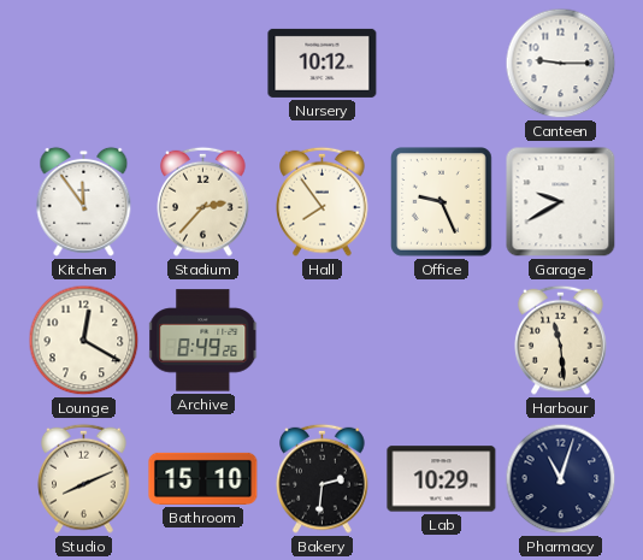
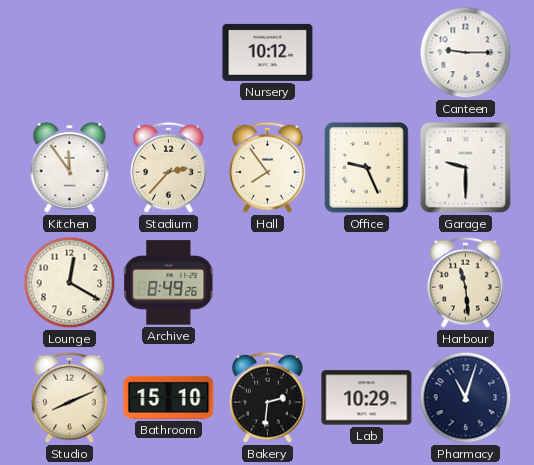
Garage: 9:40 -> 9:30 (466, 168)
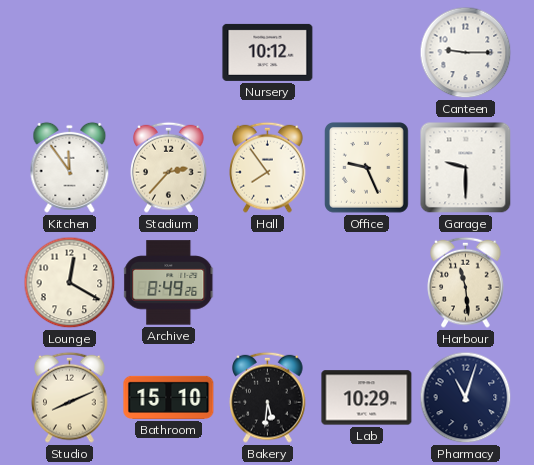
Bakery: 2:31 -> 5:31 (268, 397)
